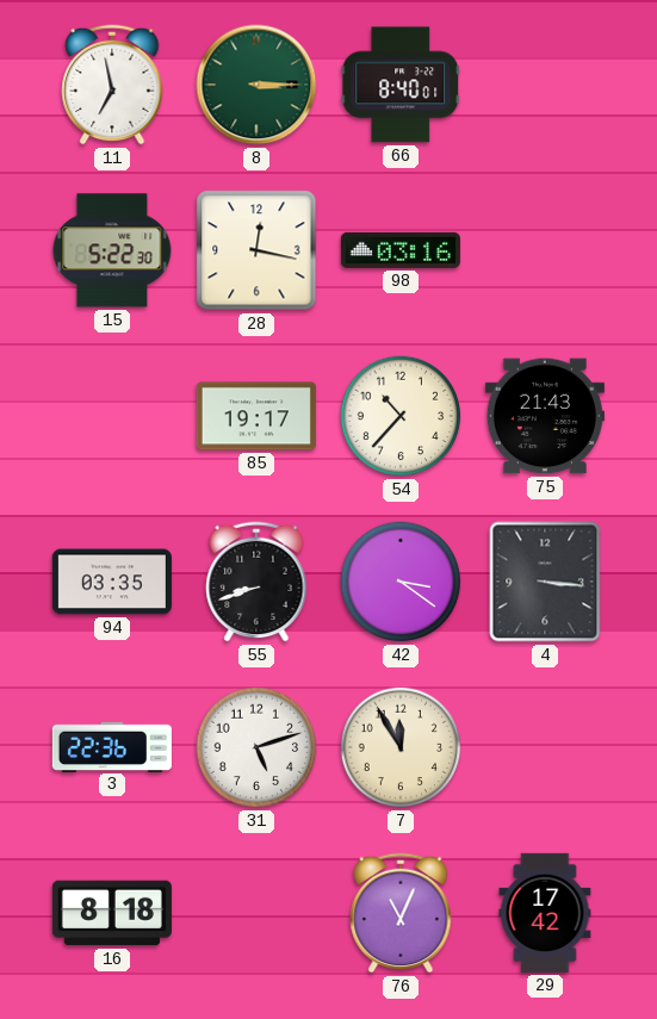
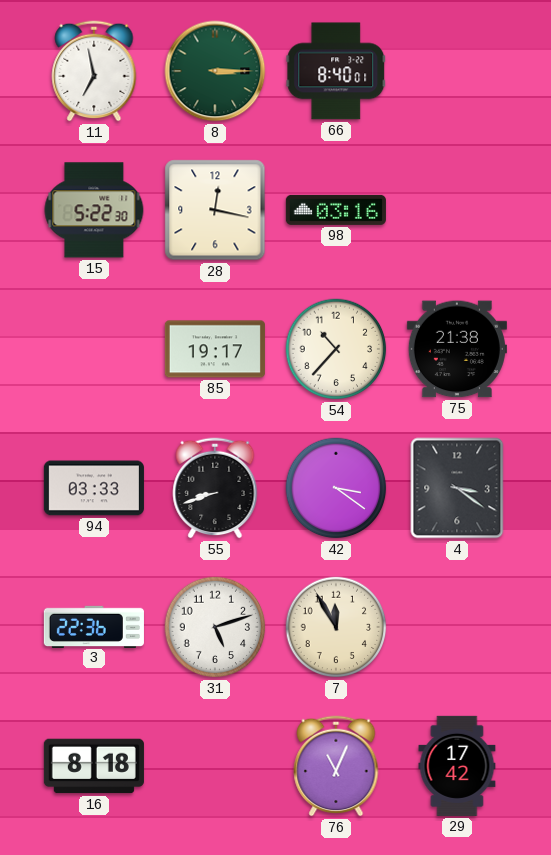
75: 21:43 -> 21:38 (457, 349)
94: 03:35 -> 03:33 (94, 488)
4: 3:16 -> 3:21 (457, 488)
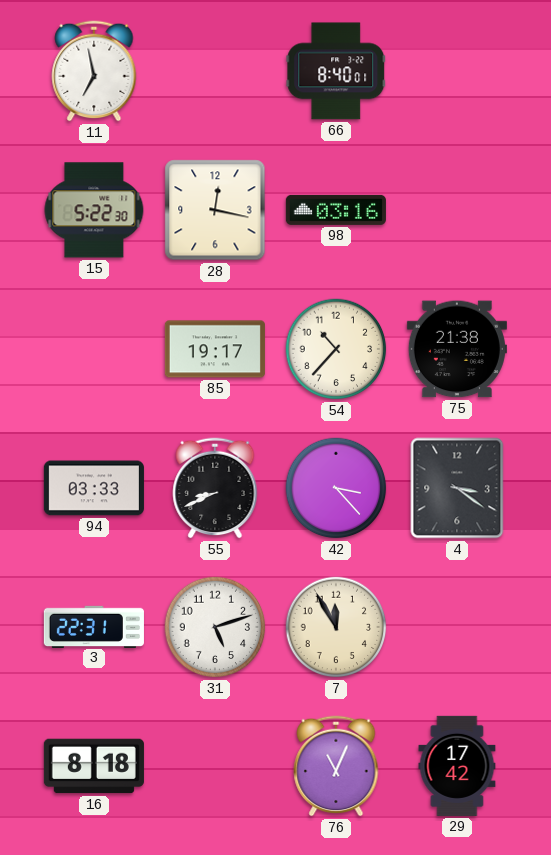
8: 3:15 -> none (215, 71)
55: 8:42 -> 8:41 (215, 488)
42: 3:21 -> 3:23 (336, 488)
3: 22:36 -> 22:31 (94, 626)
